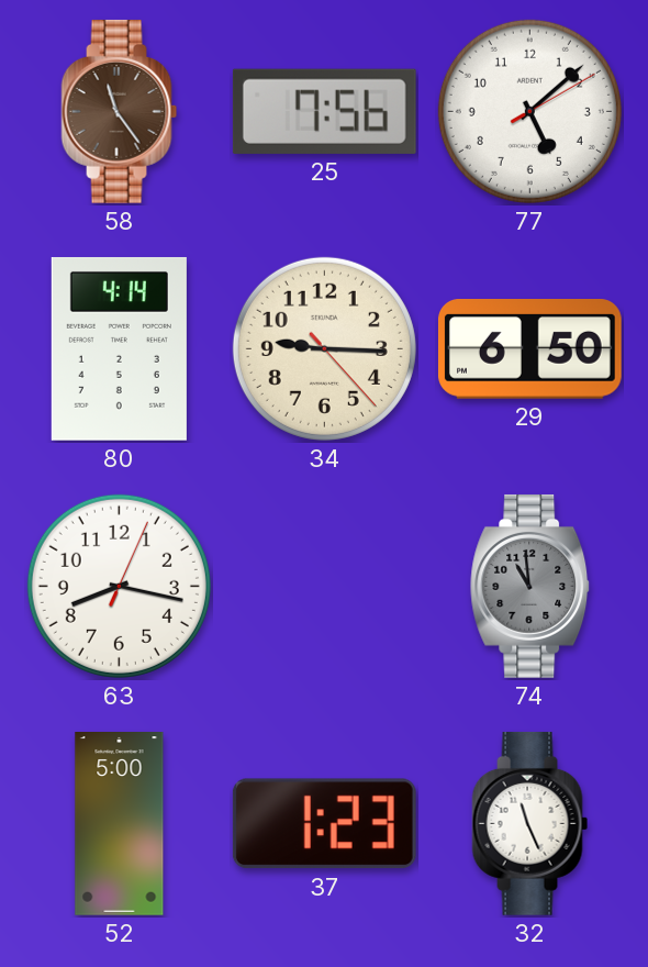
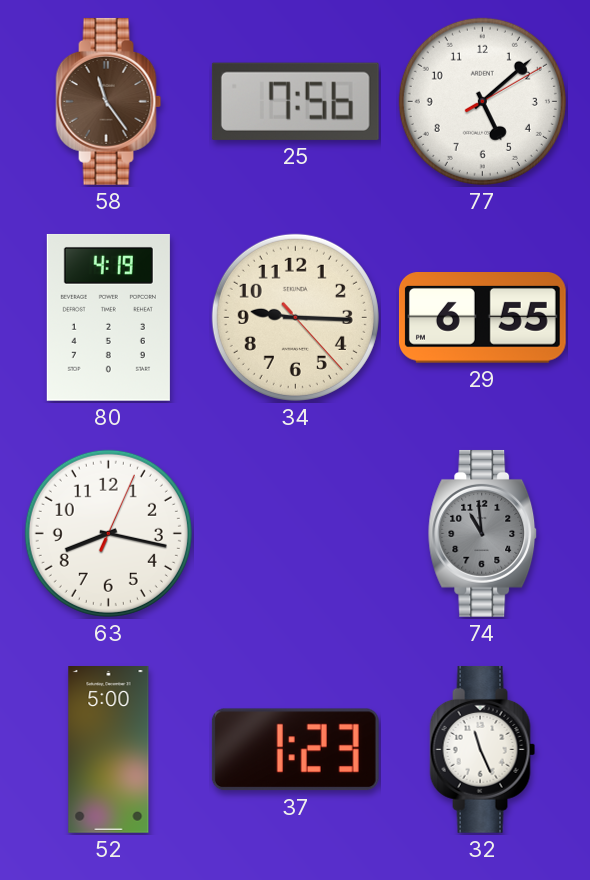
80: 4:14 -> 4:19 (108, 317)
29: 6:50 -> 6:55 (482, 318)
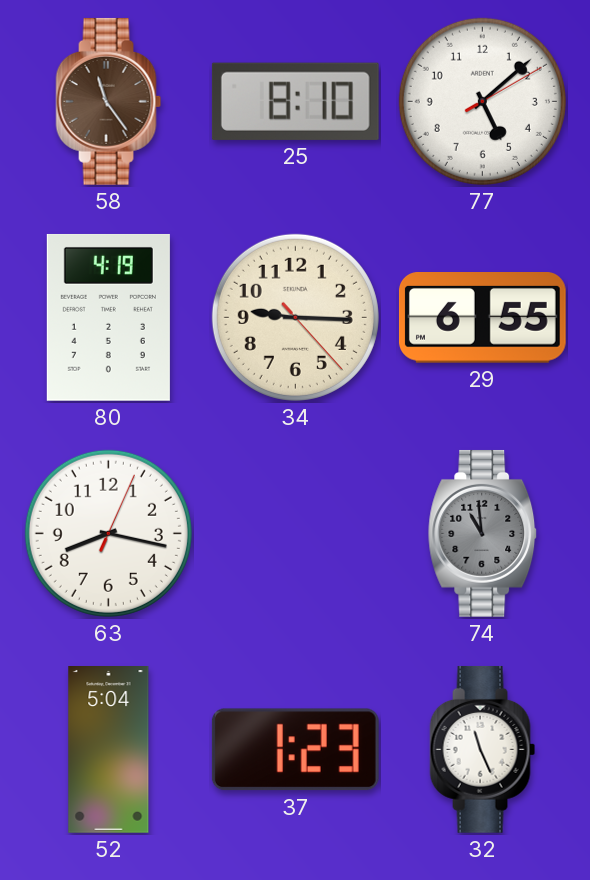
25: 7:56 -> 8:10 (295, 101)
52: 5:00 -> 5:04 (109, 750)
